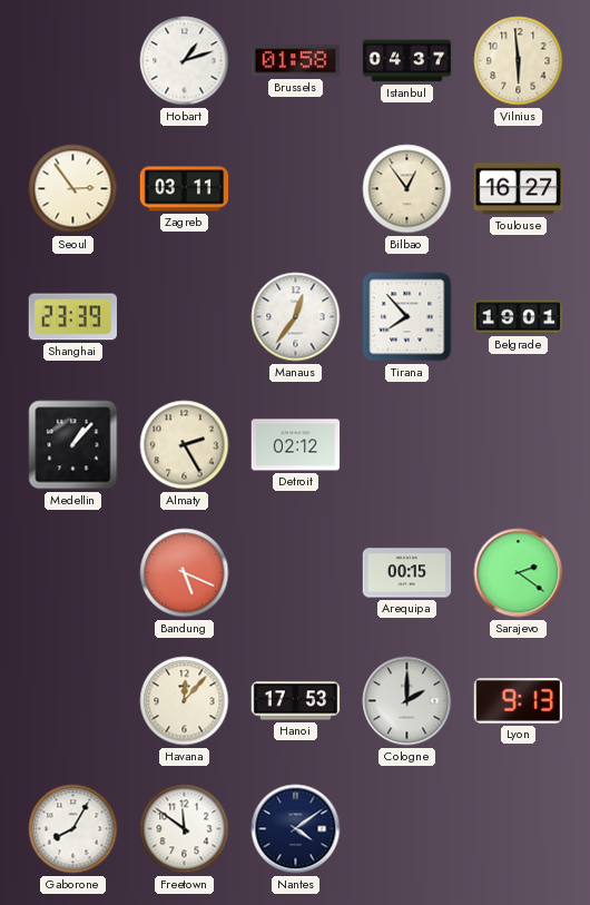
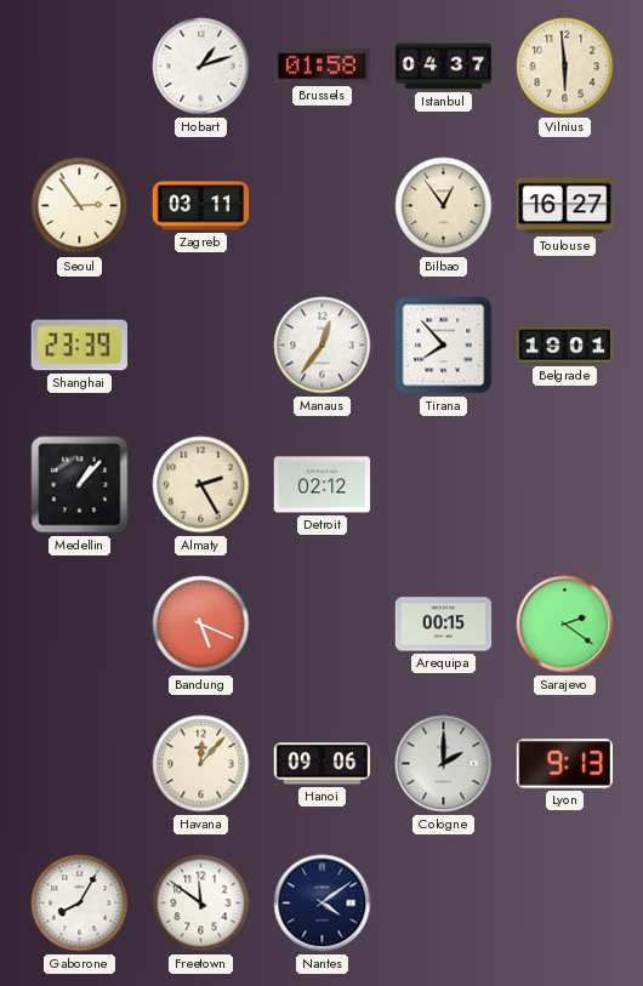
Hanoi: 17:53 -> 09:06 (323, 764)
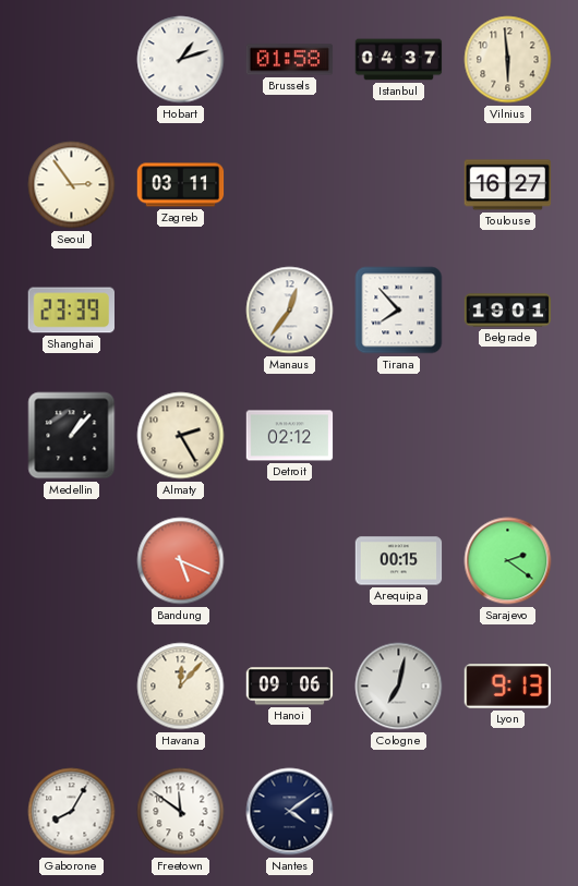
Bilbao: 12:54 -> none (444, 206)
Cologne: 2:00 -> 7:02 (399, 687)
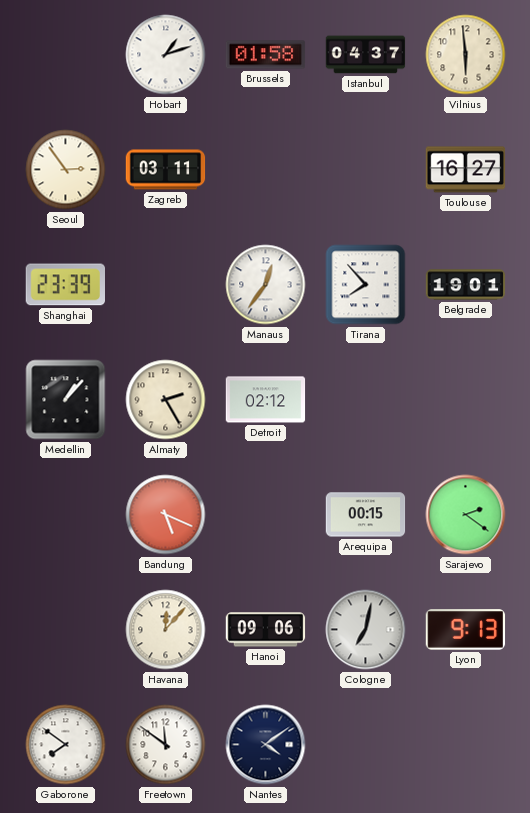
Gaborone: 8:05 -> 7:51 (66, 745)
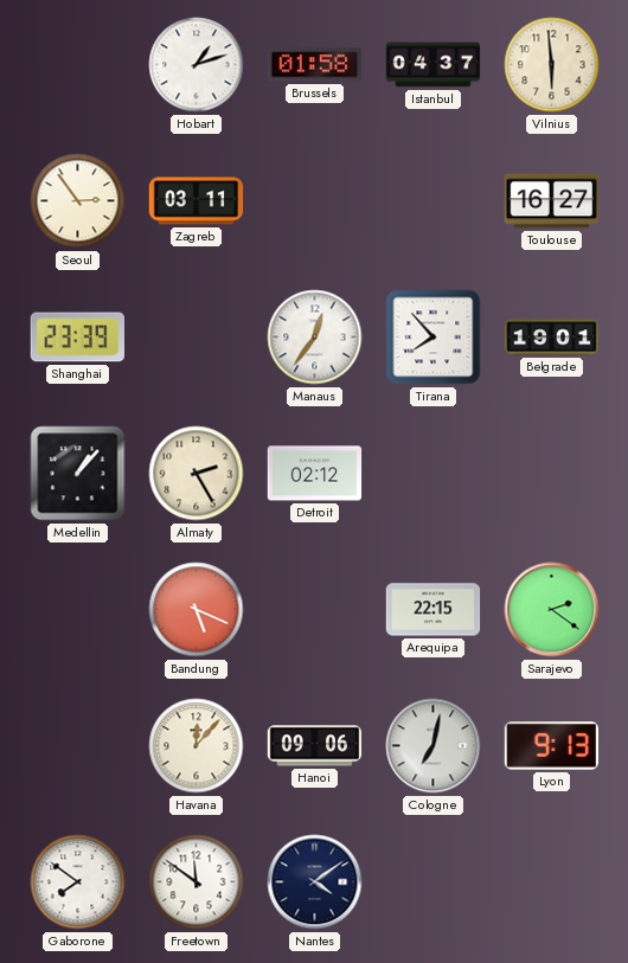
Arequipa: 00:15 -> 22:15 (434, 610)
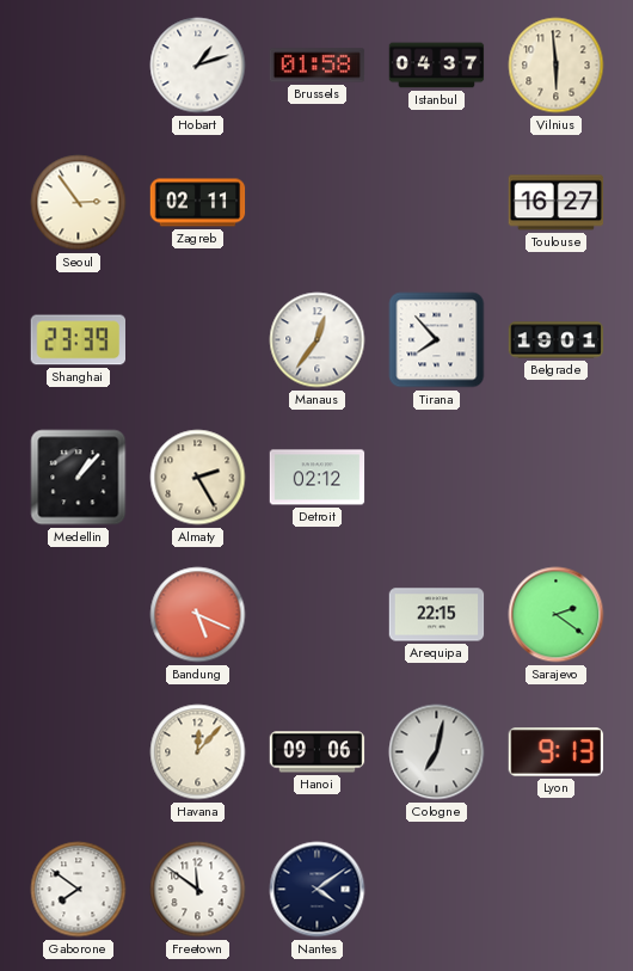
Zagreb: 03:11 -> 02:11 (198, 203)
